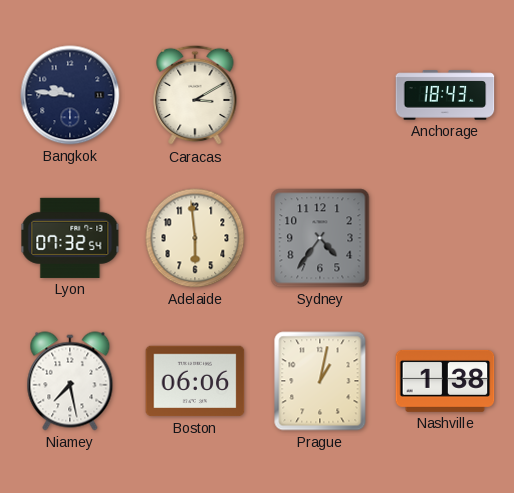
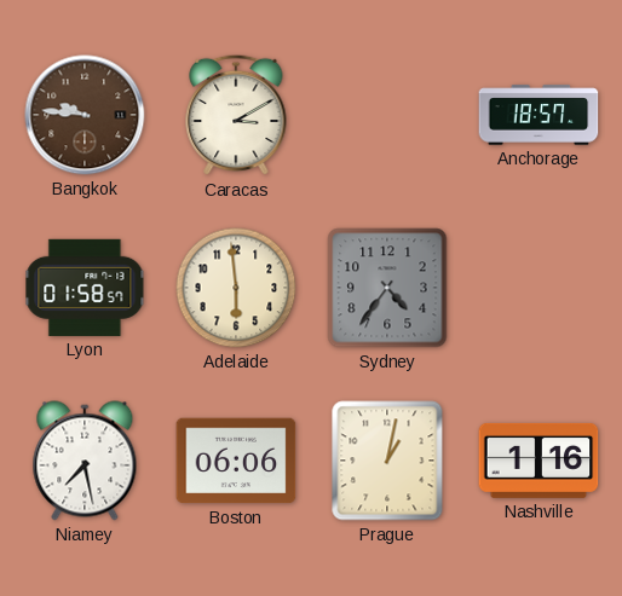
Bangkok dial: navy -> brown (85, 115)
Anchorage: 18:43 -> 18:57 (539, 115)
Lyon: 07:32 -> 01:58 (85, 288)
Nashville: 1:38 -> 1:16 (539, 461)
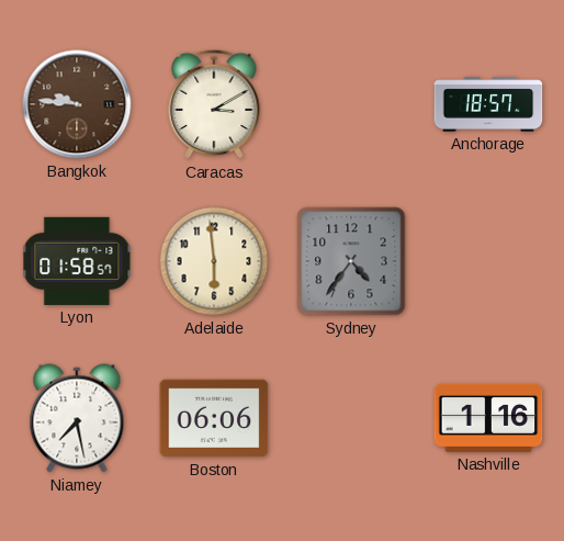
Prague: 1:02 -> none (387, 461)
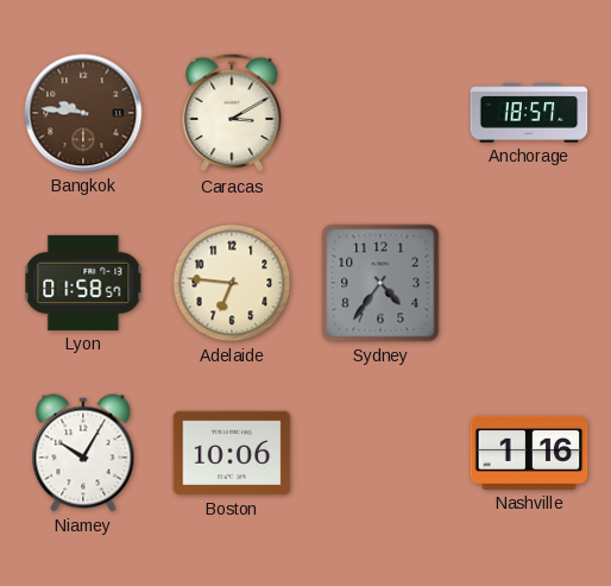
Adelaide: 5:59 -> 6:46 (232, 283)
Niamey: 7:28 -> 10:05 (83, 453)
Boston: 06:06 -> 10:06 (232, 453)
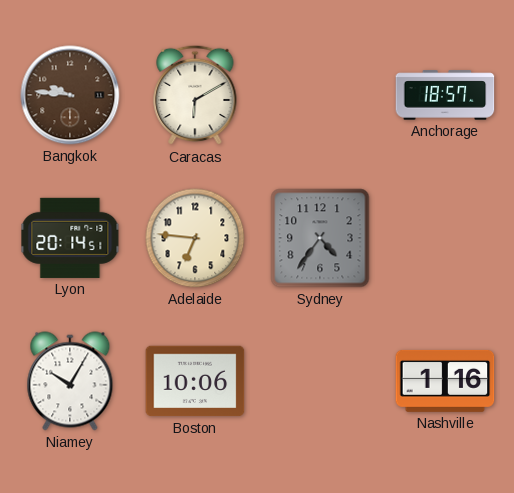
Caracas: 3:10 -> 6:10 (195, 95)
Lyon: 01:58 -> 20:14 (70, 238)
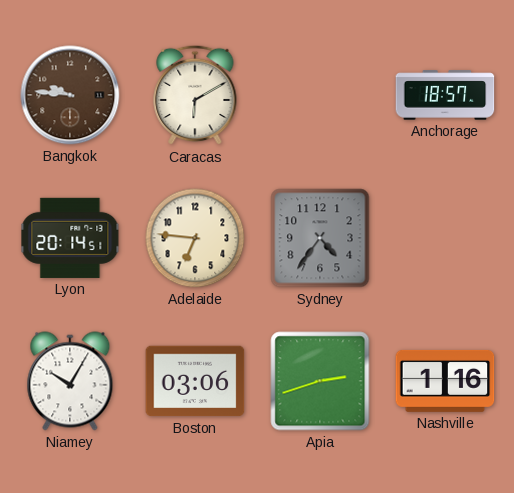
Boston: 10:06 -> 03:06 (195, 381)
Apia: none -> 2:42 (320, 381)
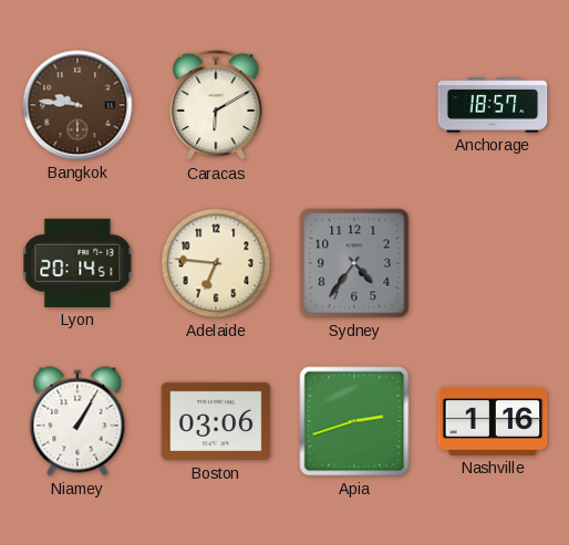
Niamey: 10:05 -> 1:05 (77, 421)
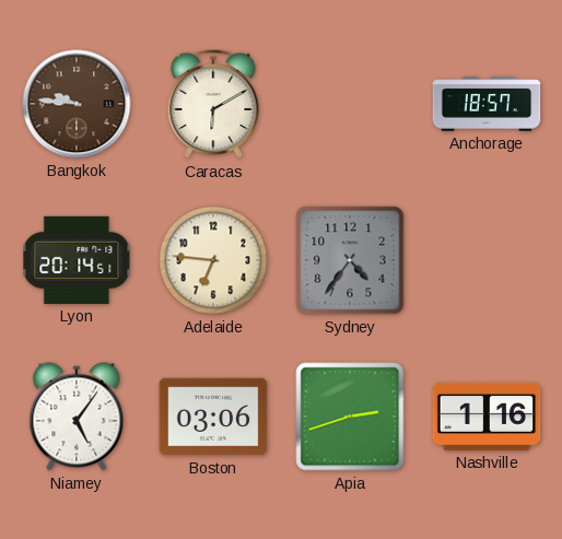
Niamey: 1:05 -> 5:06 (77, 417)
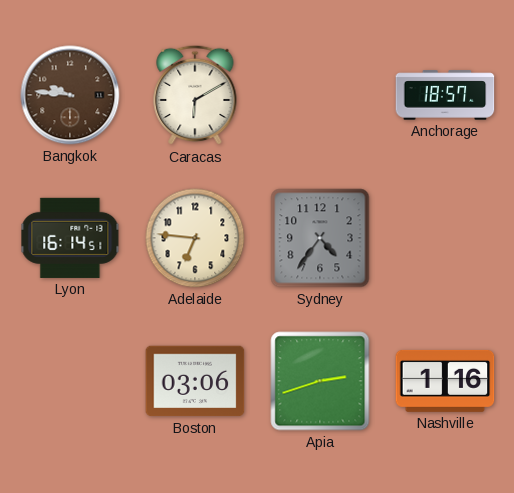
Lyon: 20:14 -> 16:14 (70, 238)
Niamey: 5:06 -> none (77, 417)
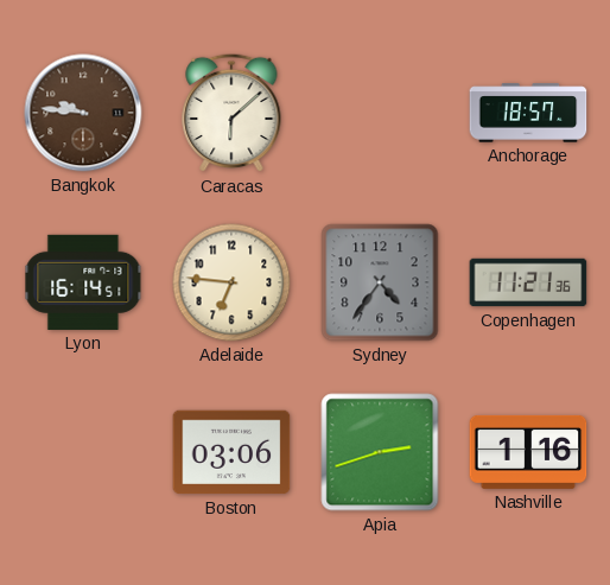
Caracas: 6:10 -> 6:08 (231, 113)
Copenhagen: none -> 11:21 (528, 282)
